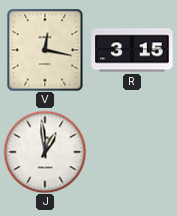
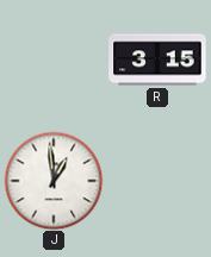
V: 12:17 -> none (45, 50)
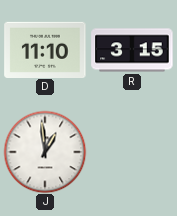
D: none -> 11:10 (45, 49)
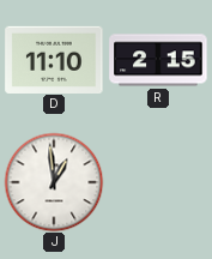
R: 3:15 -> 2:15 (158, 60)
